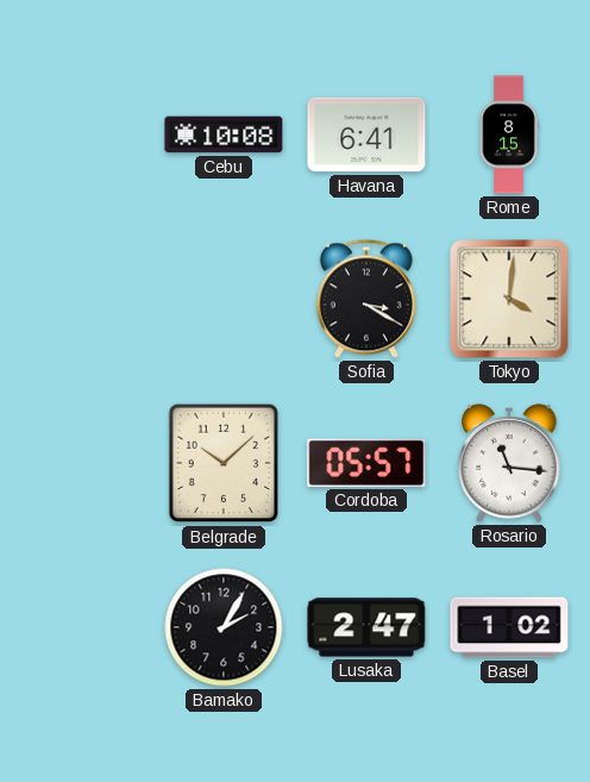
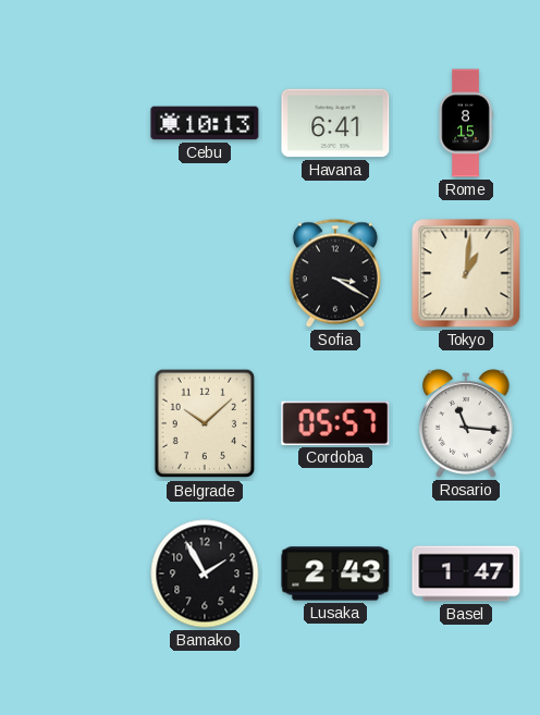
Cebu: 10:08 -> 10:13 (205, 123)
Tokyo: 4:01 -> 1:01 (466, 273)
Bamako: 2:05 -> 1:55 (205, 574)
Lusaka: 2:47 -> 2:43 (335, 574)
Basel: 1:02 -> 1:47 (466, 574)
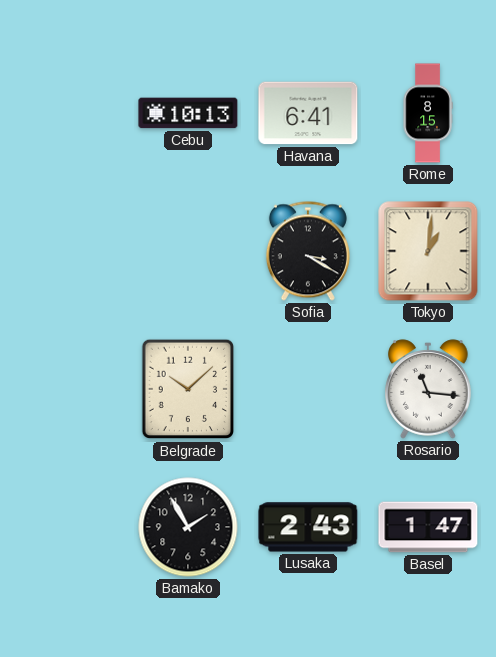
Cordoba: 05:57 -> none (335, 423)
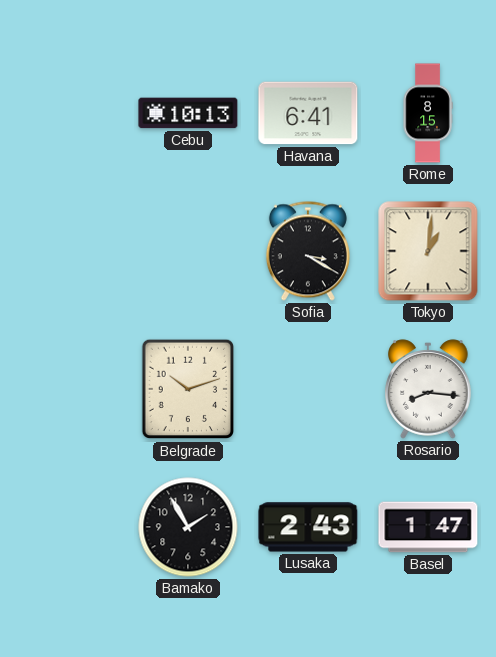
Belgrade: 10:08 -> 10:12 (187, 389)
Rosario: 11:16 -> 8:16 (428, 389)
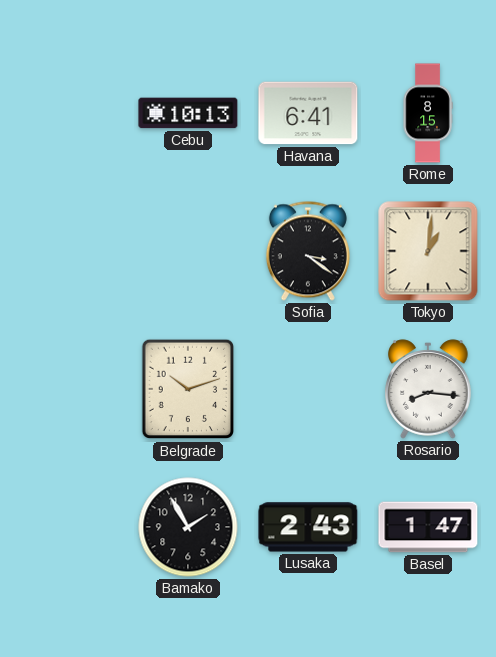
Sofia: 3:20 -> 3:21 (308, 251)
